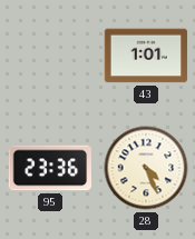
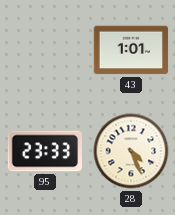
95: 23:36 -> 23:33 (44, 151)
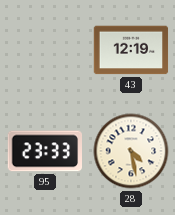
43: 1:01 -> 12:19 (131, 50)
28: 4:26 -> 4:28 (131, 151)
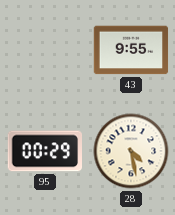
43: 12:19 -> 9:55 (131, 50)
95: 23:33 -> 00:29 (44, 151)
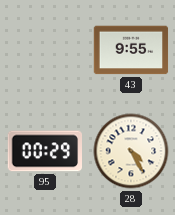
28: 4:28 -> 4:25 (131, 151)
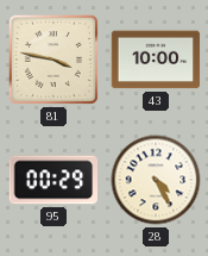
81: none -> 3:47 (53, 60)
43: 9:55 -> 10:00 (156, 60)
